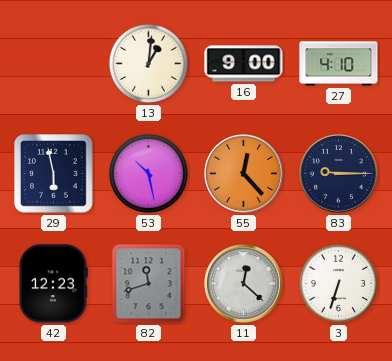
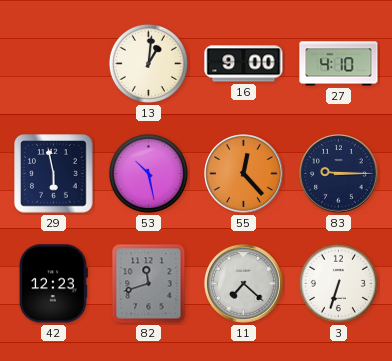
11: 12:22 -> 7:22 (244, 284)
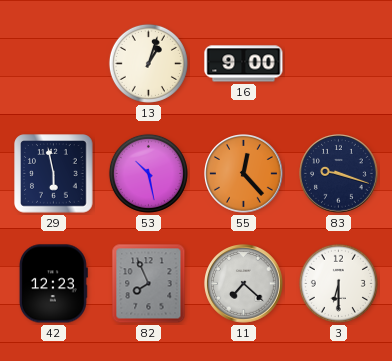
13: 1:01 -> 1:03 (148, 63)
27: 4:10 -> none (339, 64)
83: 9:15 -> 9:18 (339, 174)
82: 11:42 -> 7:56 (149, 284)
3: 6:33 -> 6:30 (338, 283)
